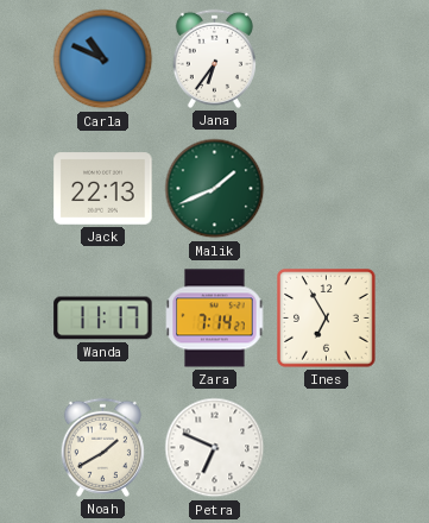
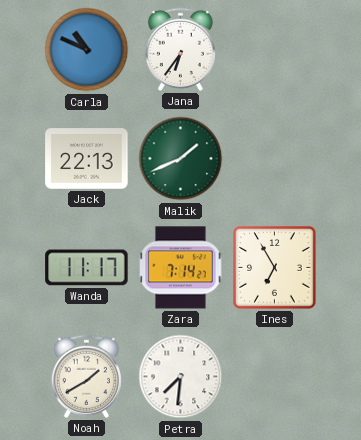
Petra: 6:49 -> 7:31 (181, 377)
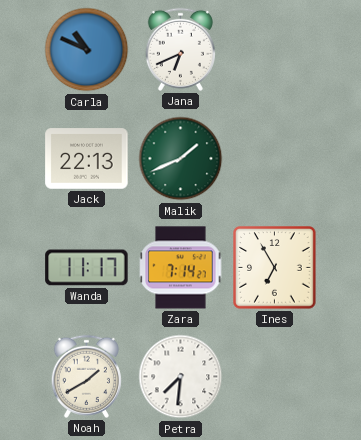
Jana: 6:36 -> 6:41 (180, 49)
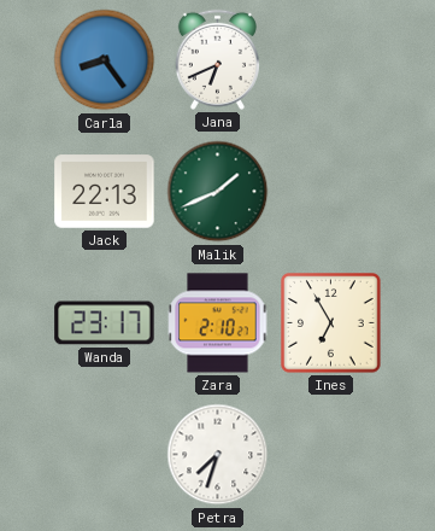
Carla: 10:49 -> 8:24 (105, 60)
Wanda: 11:17 -> 23:17 (105, 323)
Zara: 7:14 -> 2:10 (218, 323)
Noah: 1:40 -> none (86, 376)
Petra: 7:31 -> 7:33 (218, 455)
